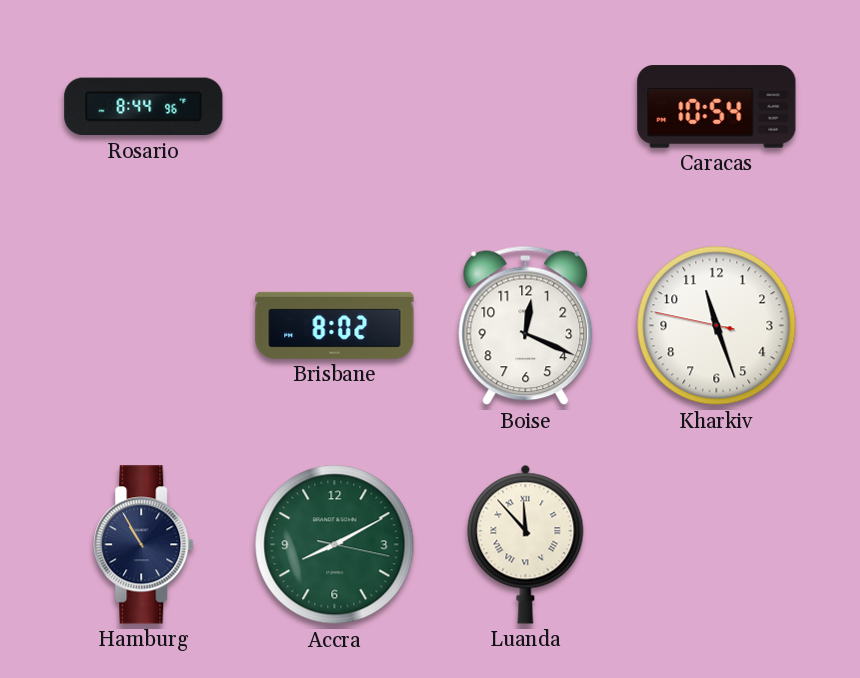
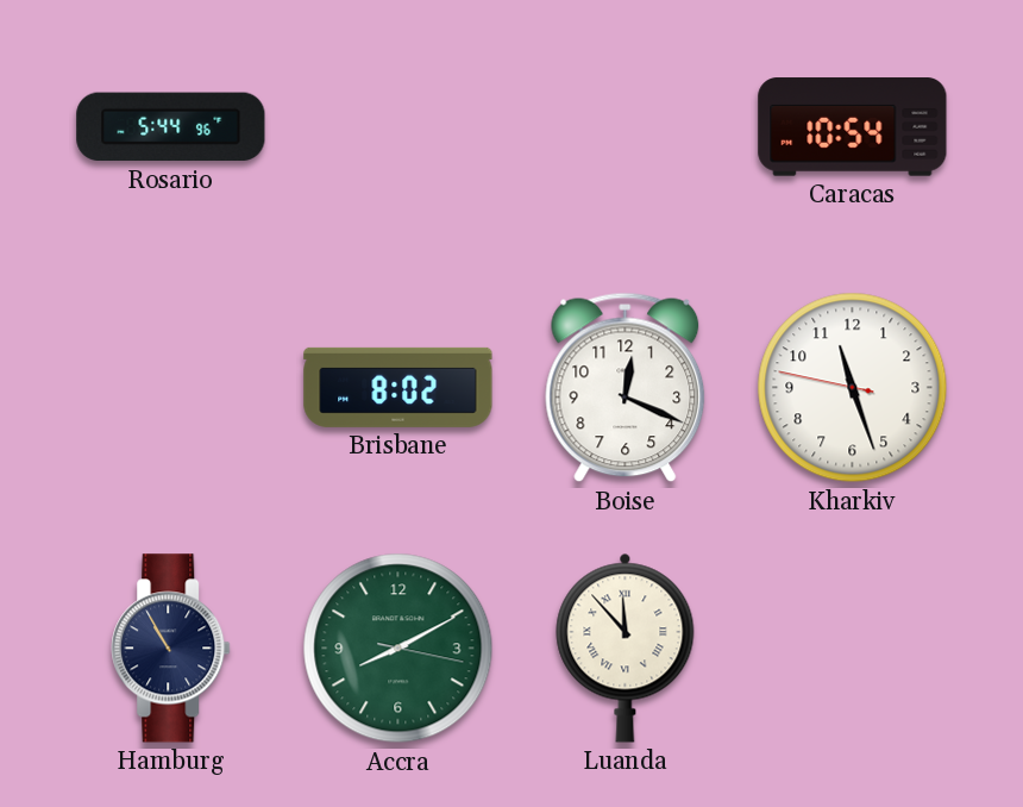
Rosario: 8:44 -> 5:44 (171, 127)
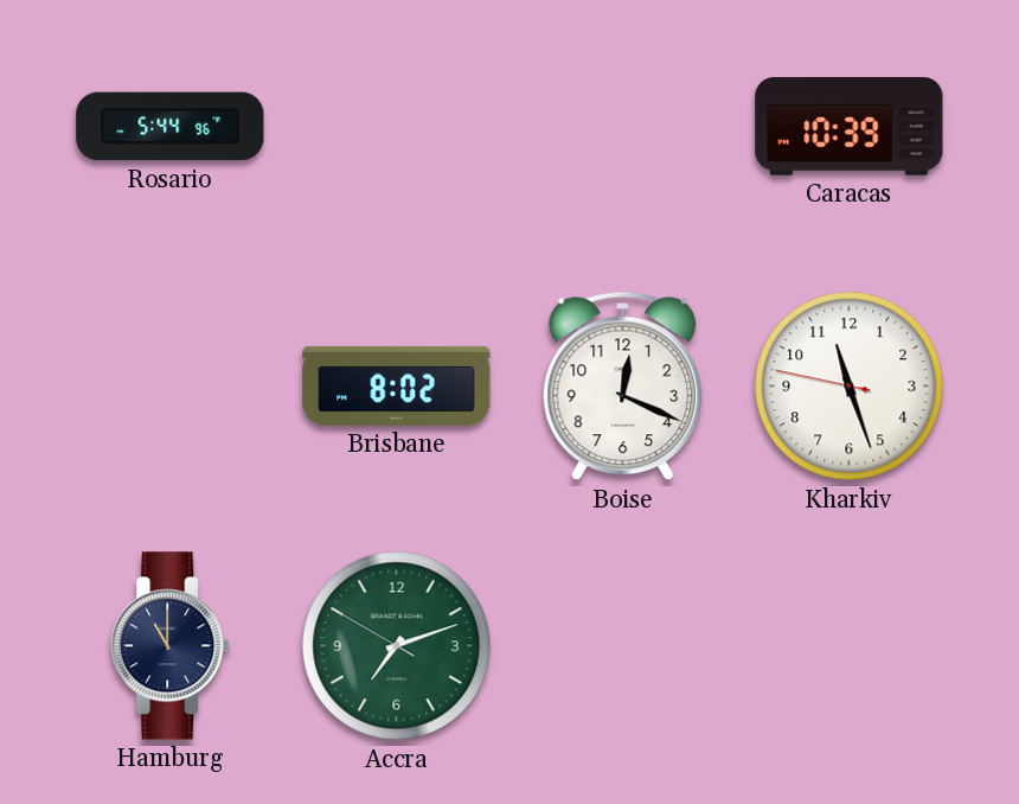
Caracas: 10:54 -> 10:39 (850, 127)
Hamburg: 10:55 -> 11:00 (171, 646)
Accra: 8:10 -> 7:11 (397, 646)
Luanda: 11:53 -> none (626, 648)
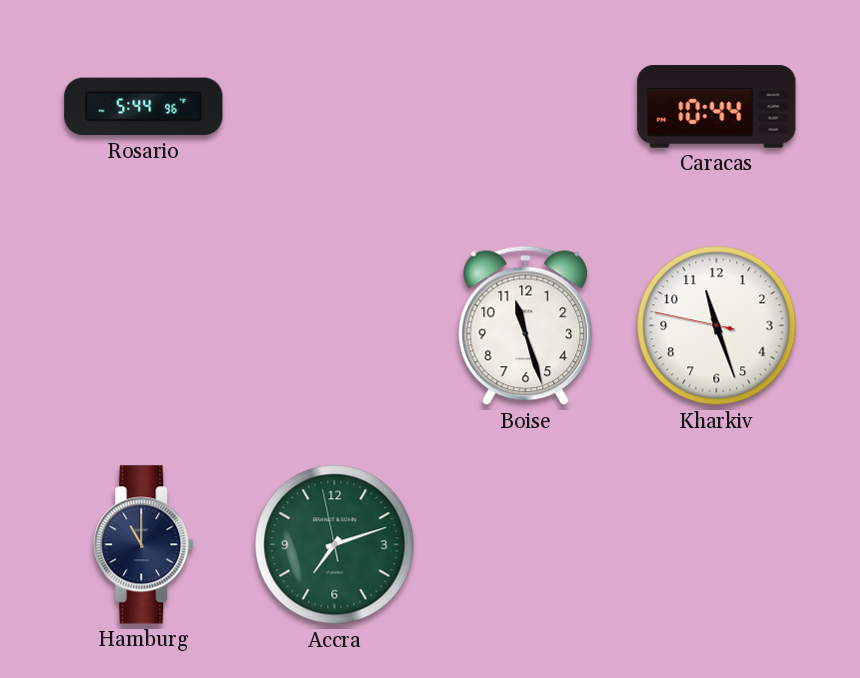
Caracas: 10:39 -> 10:44 (717, 107)
Brisbane: 8:02 -> none (397, 385)
Boise: 12:19 -> 11:27 (526, 326)
Accra: 7:11:50 -> 7:11:58 (335, 545)
